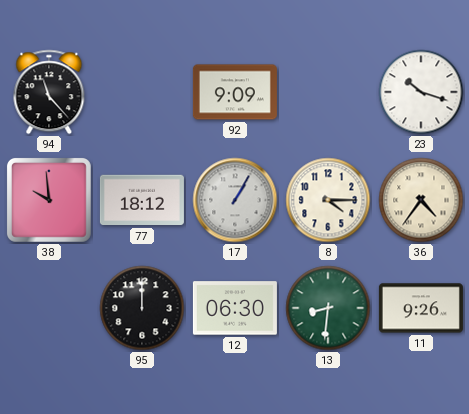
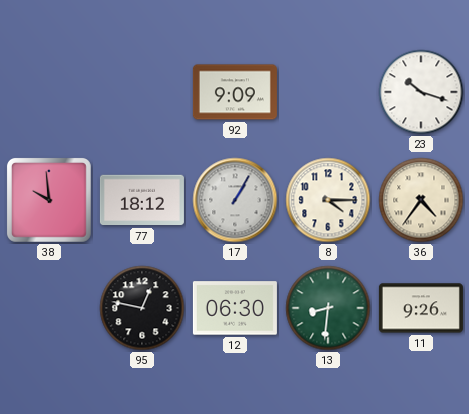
94: 11:23 -> none (49, 92)
95: 12:00 -> 12:47 (142, 308)
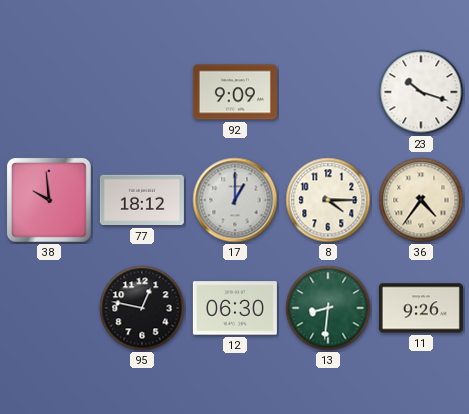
17: 1:05 -> 1:00 (235, 200)
